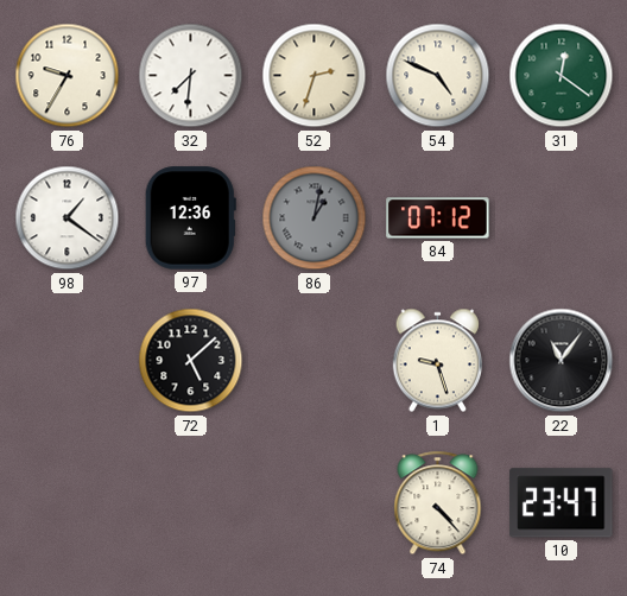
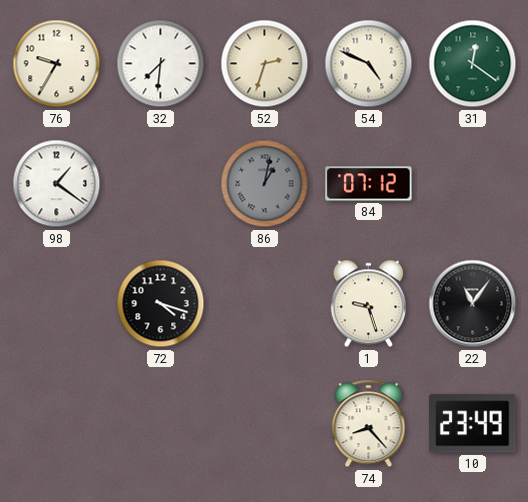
97: 12:36 -> none (190, 218)
72: 5:08 -> 4:18 (161, 304)
74: 4:23 -> 8:23 (369, 424)
10: 23:47 -> 23:49 (473, 424)
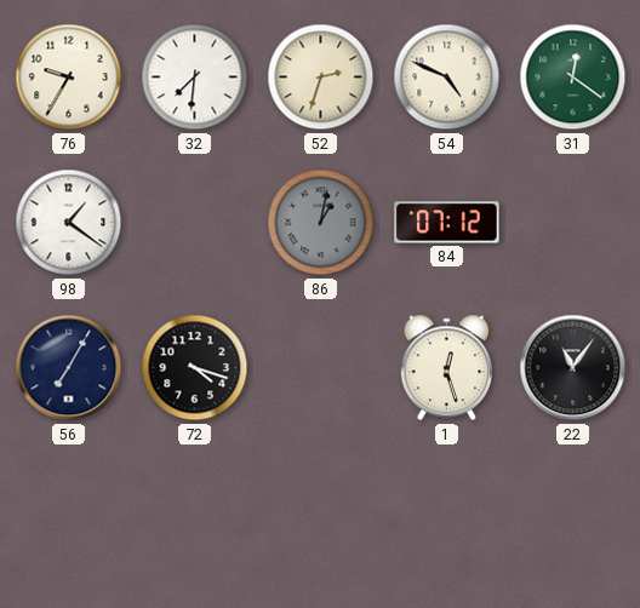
56: none -> 7:05 (69, 368)
1: 9:27 -> 12:27 (446, 368)
74: 8:23 -> none (369, 424)
10: 23:49 -> none (473, 424)
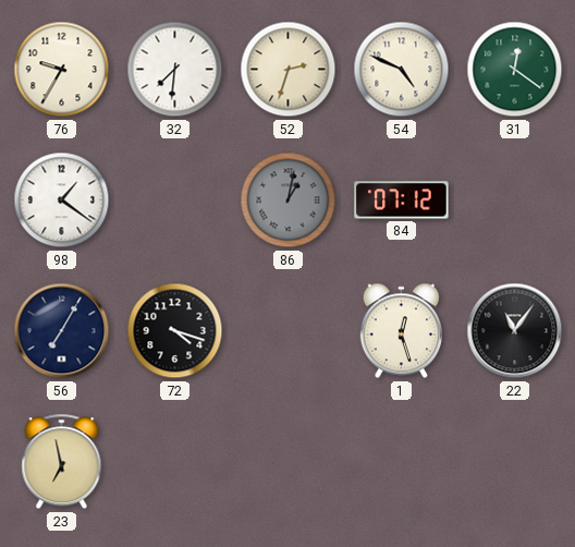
23: none -> 6:58 (62, 462)
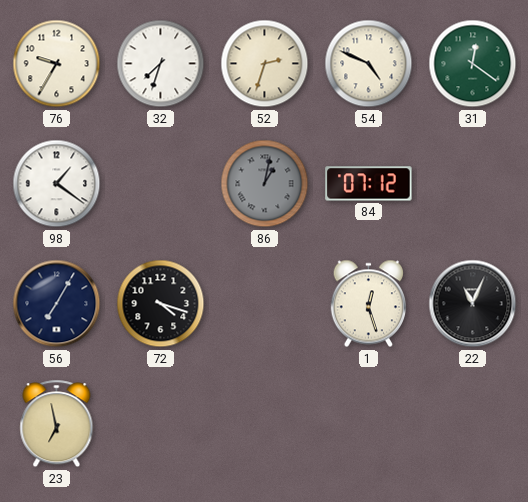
32: 7:31 -> 7:33 (161, 64)
22: 11:06 -> 11:04 (473, 304)
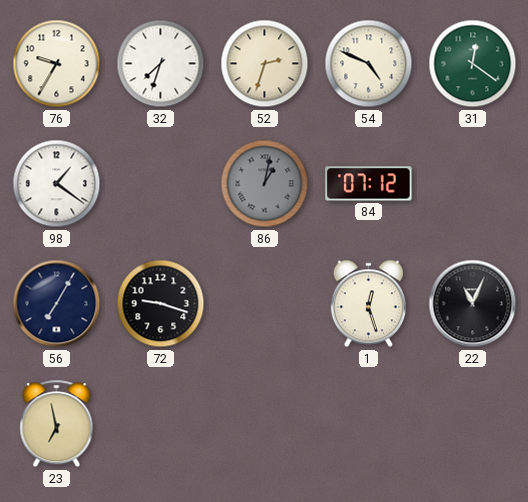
72: 4:18 -> 9:18 (161, 304)
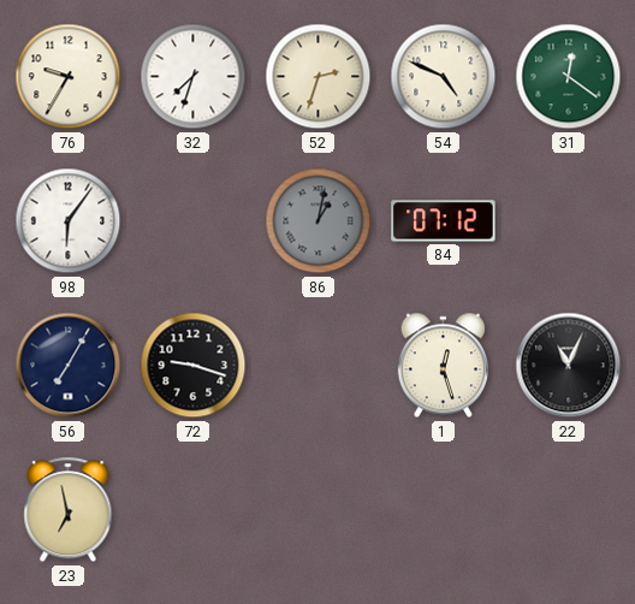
98: 1:21 -> 6:06 (69, 221)
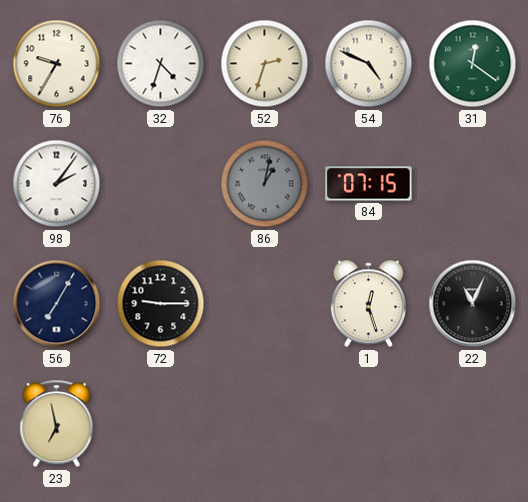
32: 7:33 -> 4:33 (161, 64)
98: 6:06 -> 2:06 (57, 184)
84: 07:12 -> 07:15 (369, 184)
72: 9:18 -> 9:15 (161, 304)
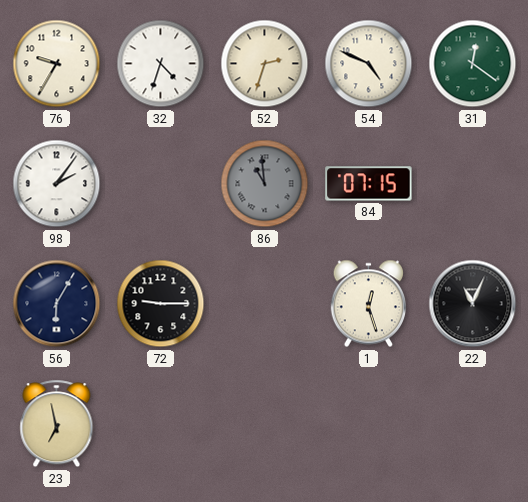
86: 1:02 -> 10:59 (265, 184)
56: 7:05 -> 6:05 (57, 304)
